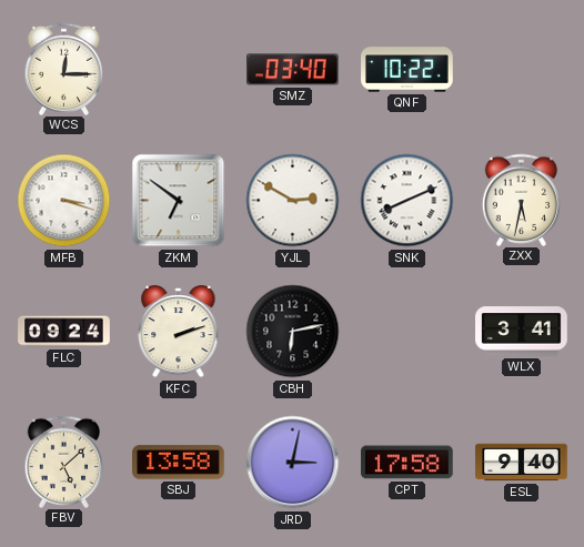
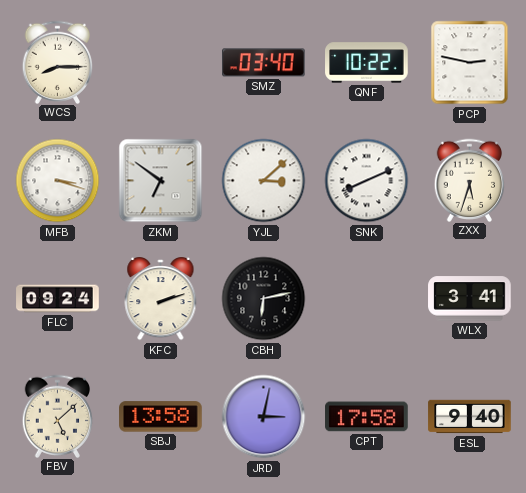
WCS: 12:15 -> 8:15 (58, 62)
PCP: none -> 2:47 (470, 63)
YJL: 2:50 -> 3:08 (264, 181)
ZXX: 5:32 -> 5:33 (470, 180)
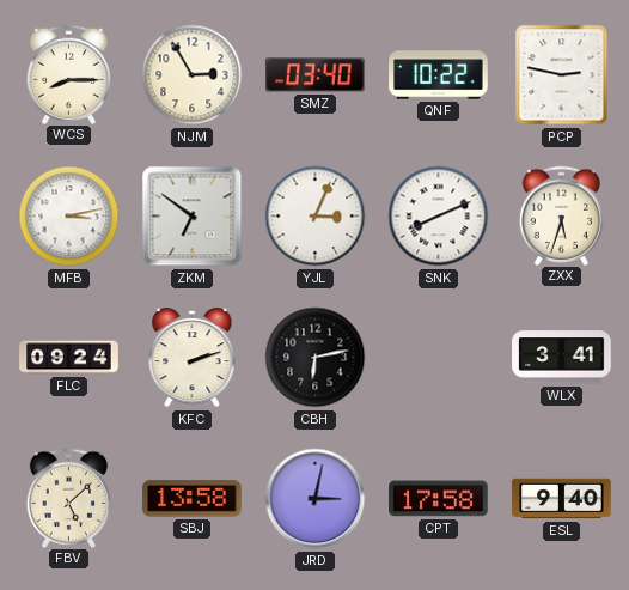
NJM: none -> 2:55 (193, 75)
MFB: 3:18 -> 3:13 (69, 217)
YJL: 3:08 -> 3:04 (316, 217)
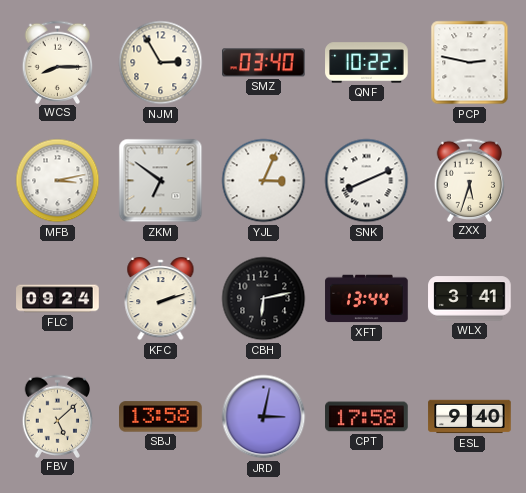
XFT: none -> 13:44 (367, 299)
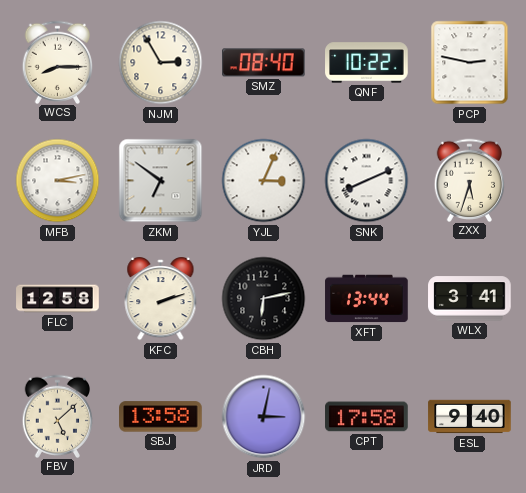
SMZ: 03:40 -> 08:40 (264, 63)
FLC: 09:24 -> 12:58 (58, 299)
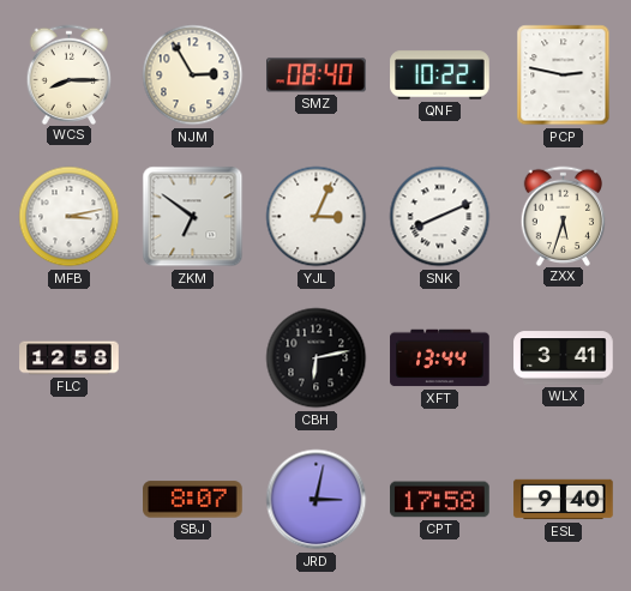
KFC: 2:12 -> none (161, 300)
FBV: 5:08 -> none (58, 416)
SBJ: 13:58 -> 8:07 (193, 500)
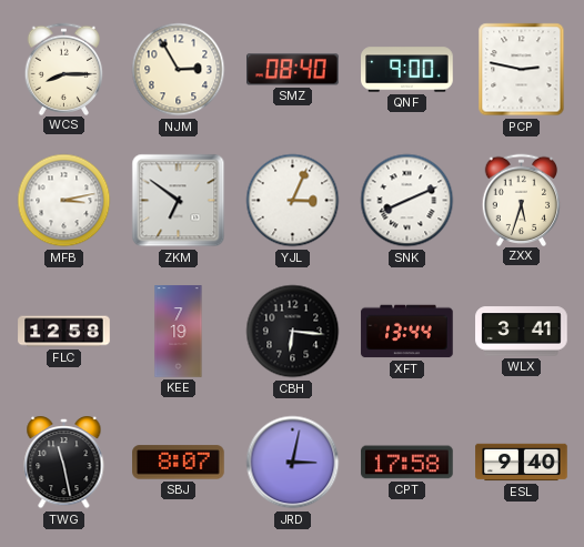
QNF: 10:22 -> 9:00 (407, 70)
KEE: none -> 7:19 (179, 332)
CBH: 6:13 -> 6:16 (293, 332)
TWG: none -> 11:28 (64, 464)
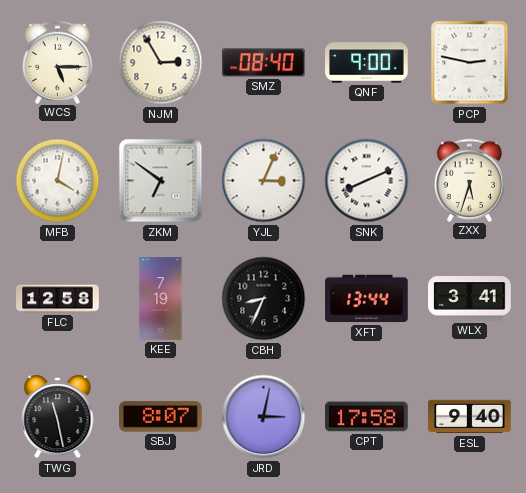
WCS: 8:15 -> 5:15 (58, 62)
MFB: 3:13 -> 4:02 (58, 181)
CBH: 6:16 -> 8:34 (264, 299)
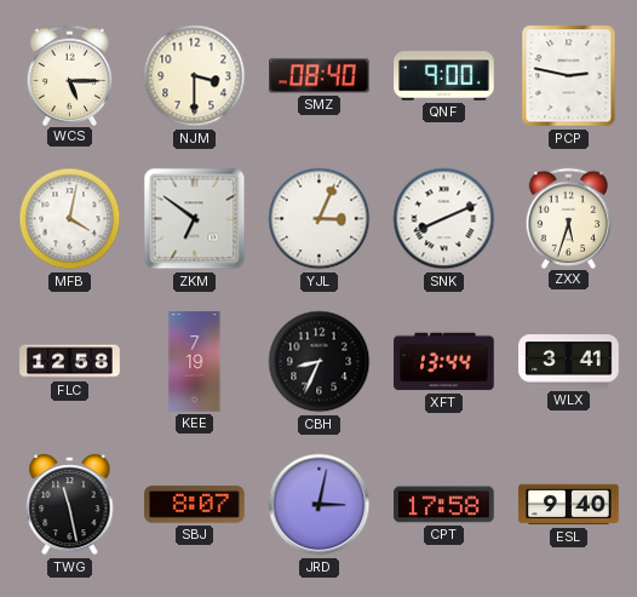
NJM: 2:55 -> 3:30 (195, 76)
